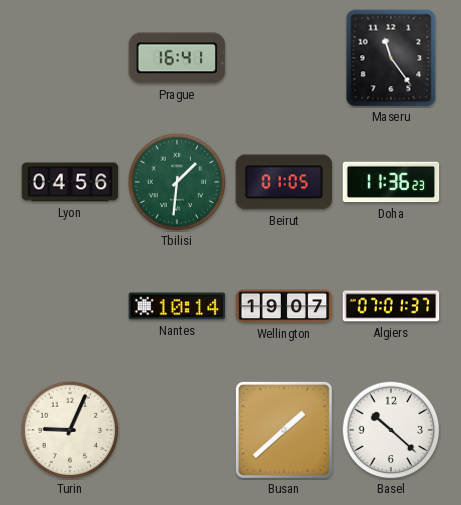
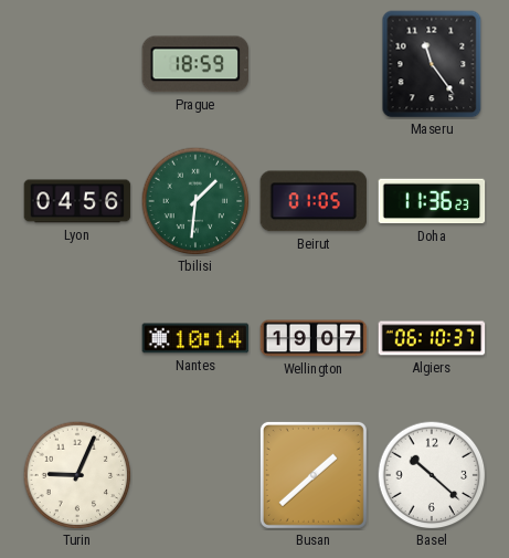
Prague: 16:41 -> 18:59 (195, 64)
Algiers: 07:01 -> 06:10 (432, 338)
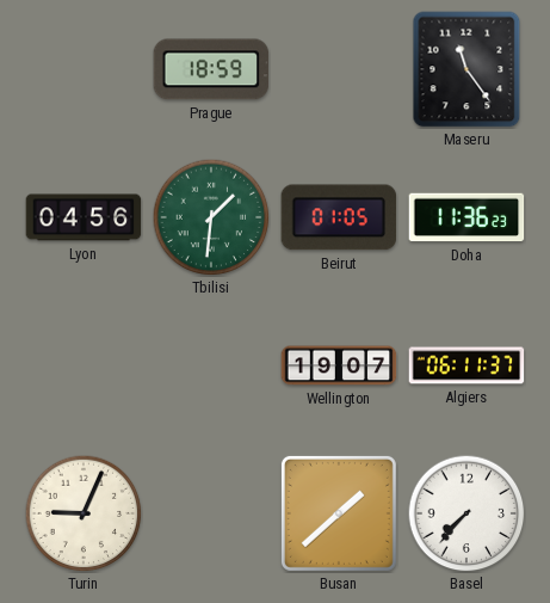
Nantes: 10:14 -> none (195, 338)
Algiers: 06:10 -> 06:11 (466, 365)
Basel: 10:22 -> 7:37 (466, 513)
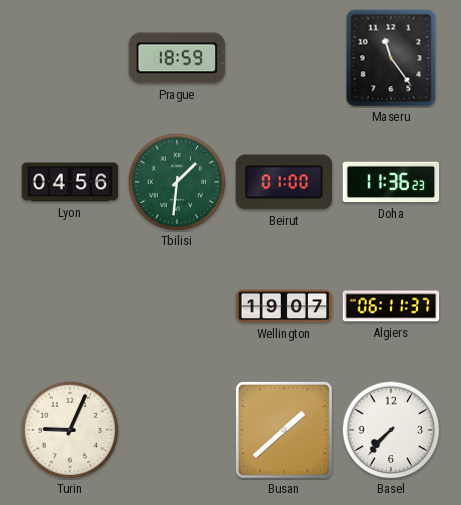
Beirut: 01:05 -> 01:00 (284, 182)
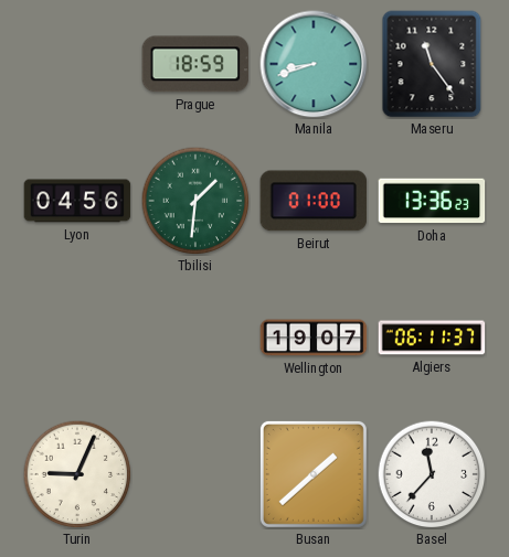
Manila: none -> 8:42 (314, 64)
Doha: 11:36 -> 13:36 (432, 201)
Basel: 7:37 -> 11:37 (432, 474)
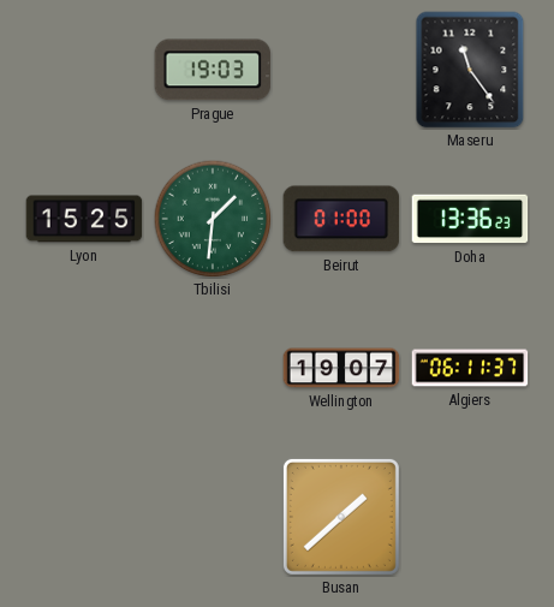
Prague: 18:59 -> 19:03 (213, 70)
Manila: 8:42 -> none (314, 64)
Lyon: 04:56 -> 15:25 (84, 219)
Turin: 9:04 -> none (77, 474)
Basel: 11:37 -> none (432, 474)
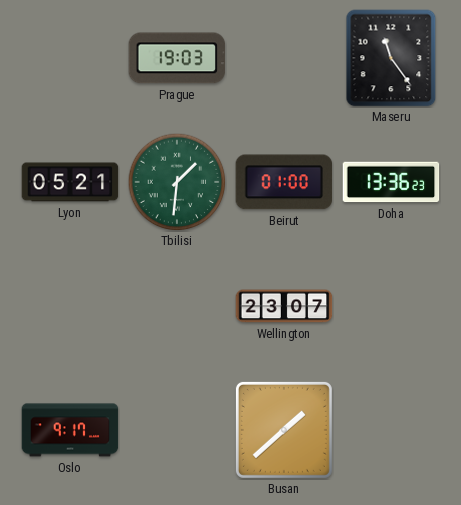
Lyon: 15:25 -> 05:21 (70, 182)
Wellington: 19:07 -> 23:07 (284, 306)
Algiers: 06:11 -> none (470, 368)
Oslo: none -> 9:17 (70, 430)
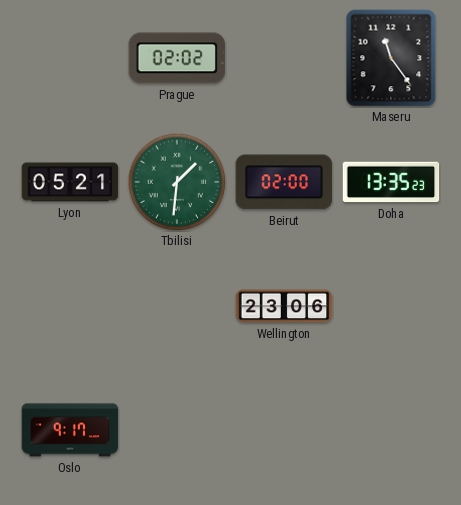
Prague: 19:03 -> 02:02 (177, 58)
Beirut: 01:00 -> 02:00 (284, 182)
Doha: 13:36 -> 13:35 (391, 182)
Wellington: 23:07 -> 23:06 (284, 306)
Busan: 1:38 -> none (284, 430)
